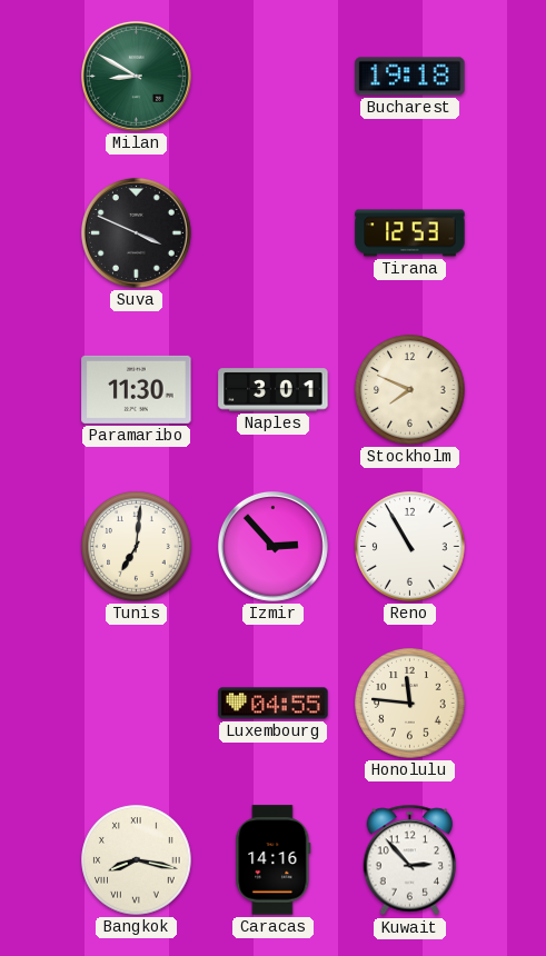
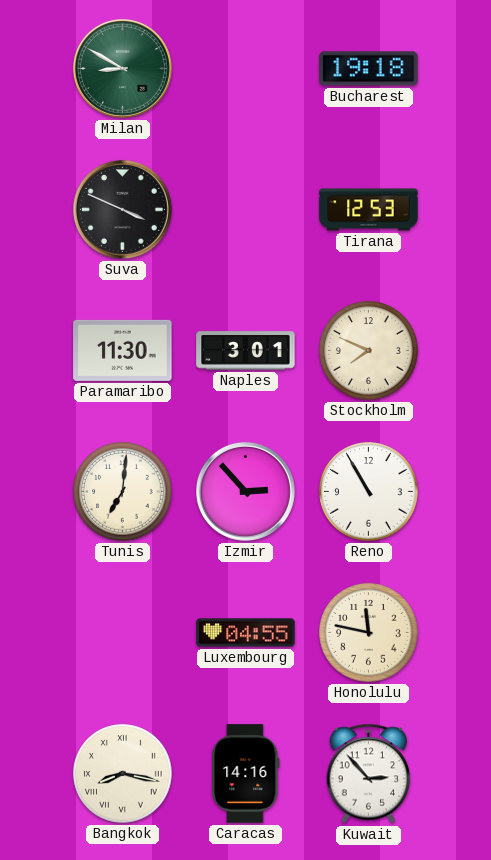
Honolulu: 11:46 -> 11:47 (369, 633)
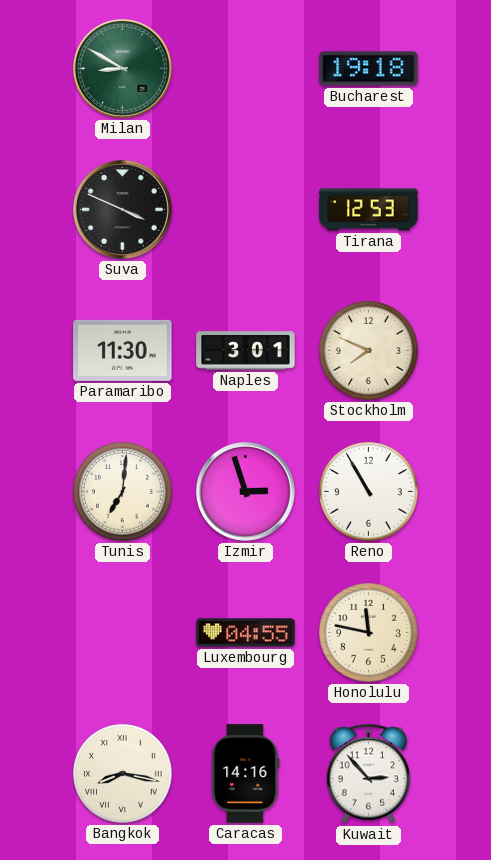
Izmir: 2:53 -> 2:57 (245, 491)
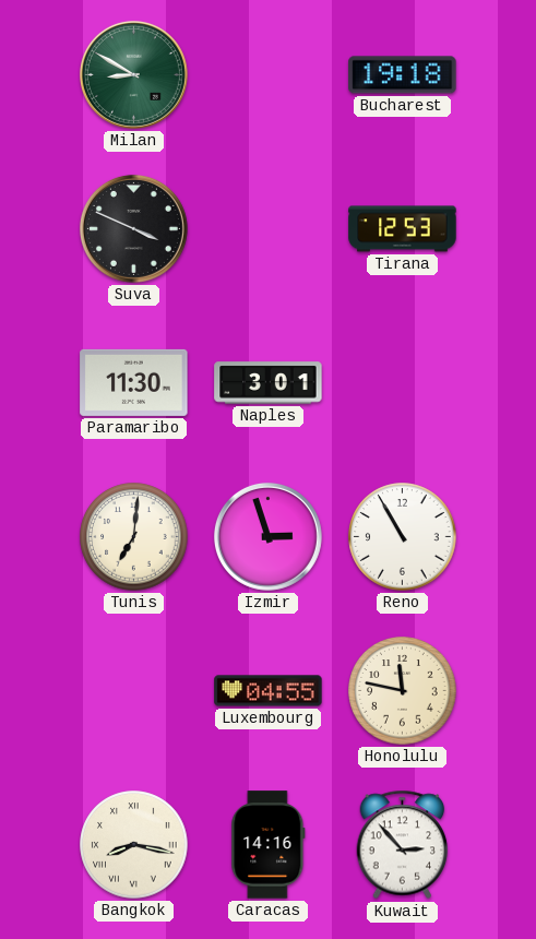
Stockholm: 7:49 -> none (369, 351)
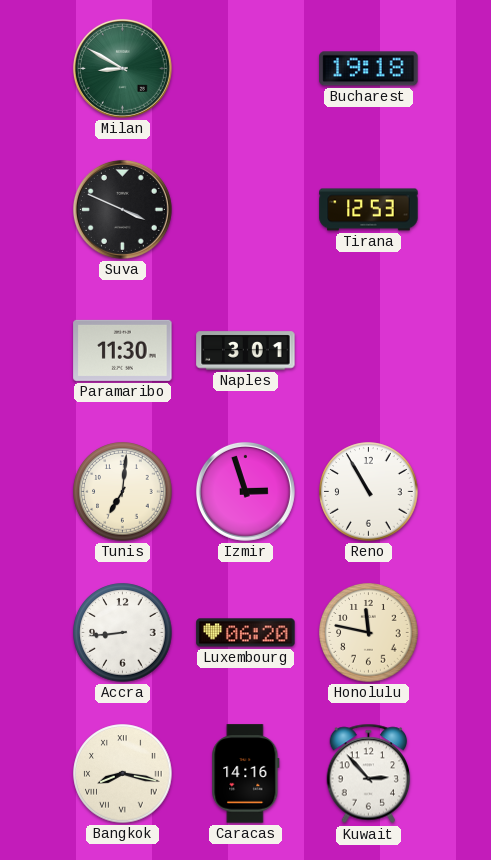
Accra: none -> 8:44 (123, 633)
Luxembourg: 04:55 -> 06:20 (246, 633)
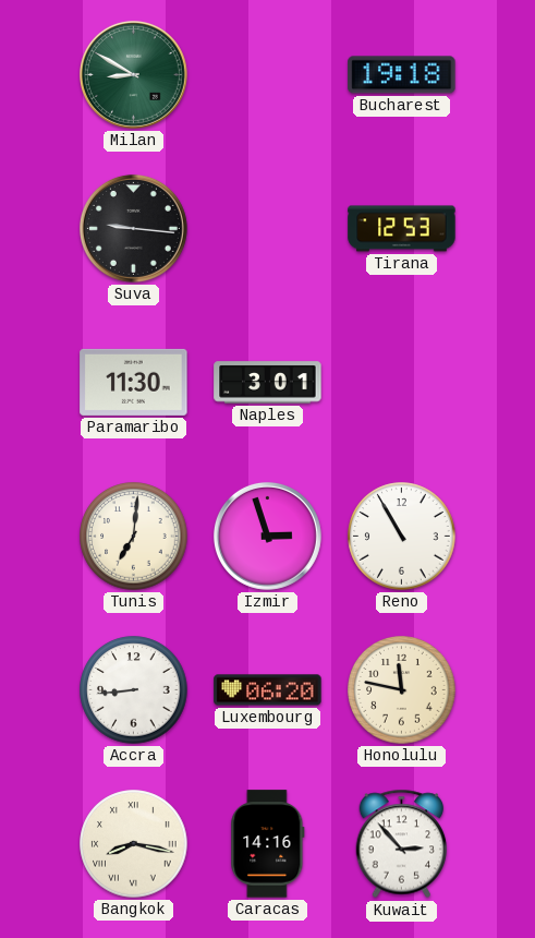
Suva: 3:49 -> 9:16 (133, 228)
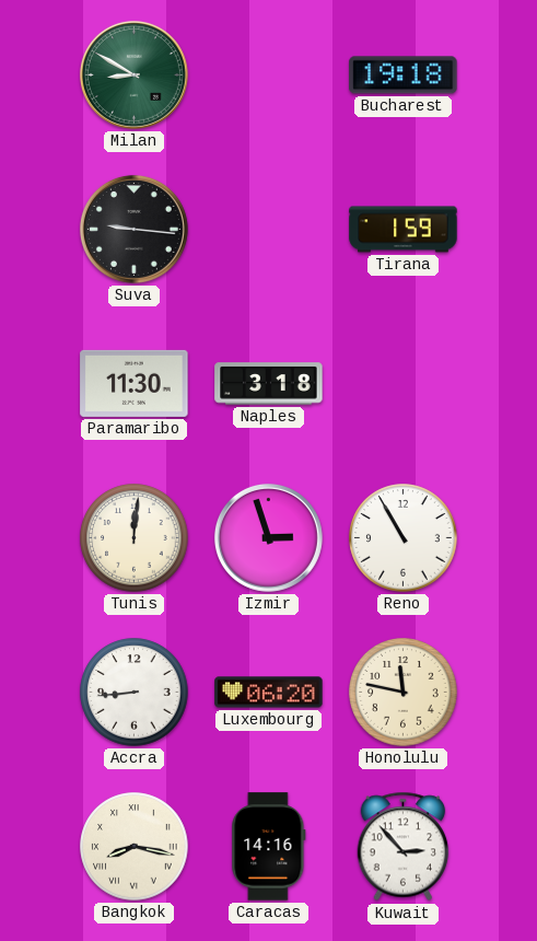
Tirana: 12:53 -> 1:59 (404, 230)
Naples: 3:01 -> 3:18 (269, 384)
Tunis: 7:01 -> 12:01 (135, 538)
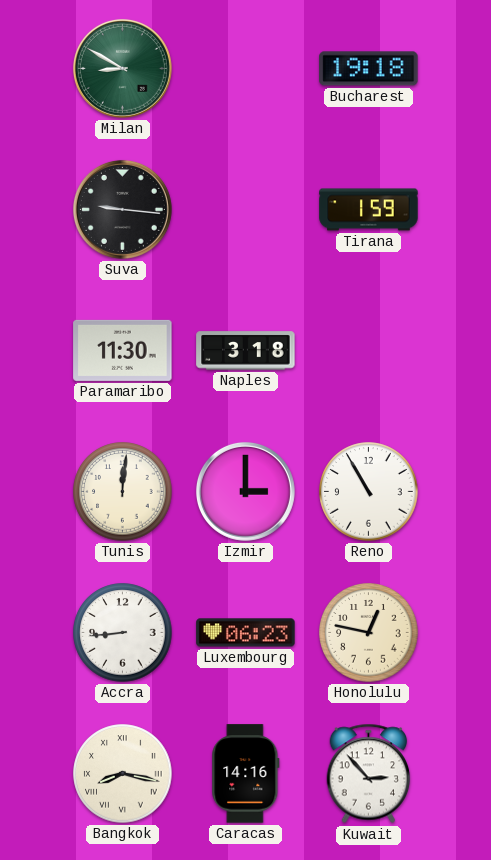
Izmir: 2:57 -> 3:00 (245, 491)
Luxembourg: 06:20 -> 06:23 (246, 633)
Honolulu: 11:47 -> 12:47 (369, 633)
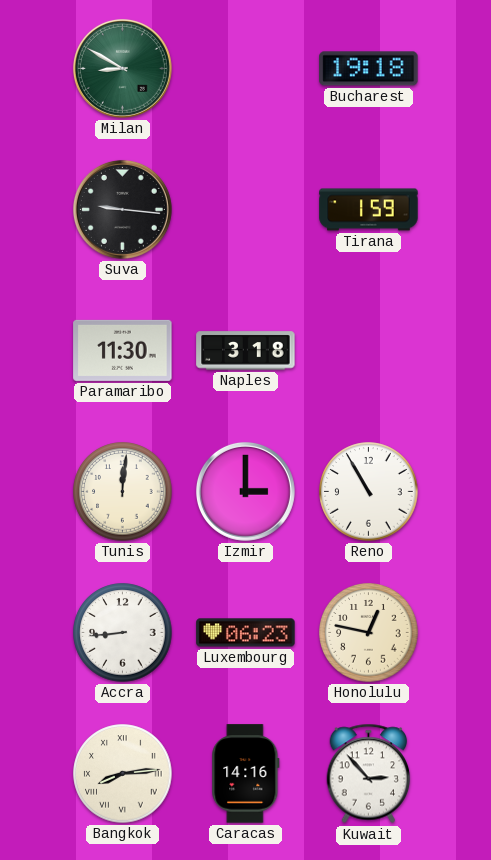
Bangkok: 8:17 -> 8:14 (123, 774)
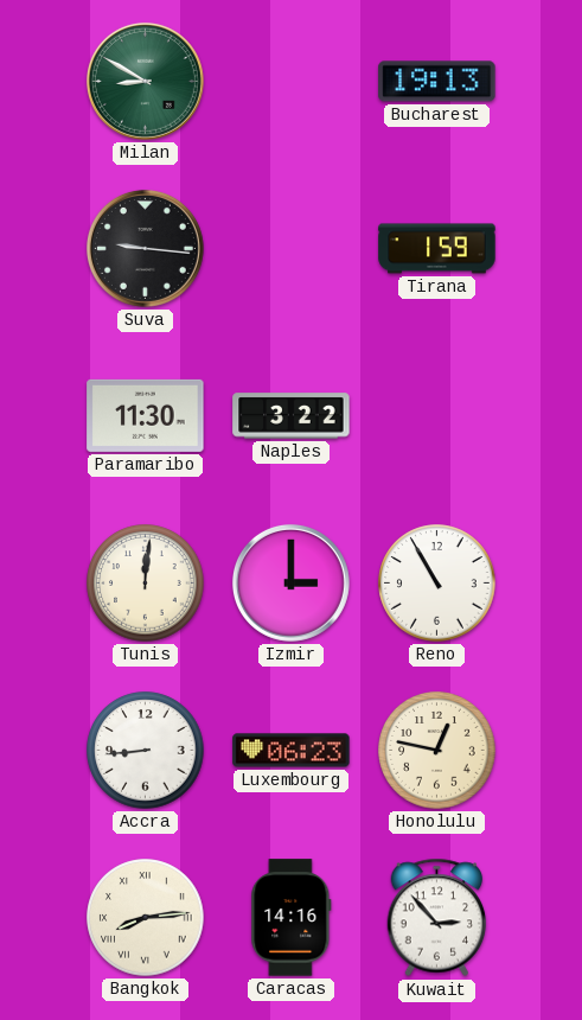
Bucharest: 19:18 -> 19:13 (437, 82)
Naples: 3:18 -> 3:22 (292, 416)
